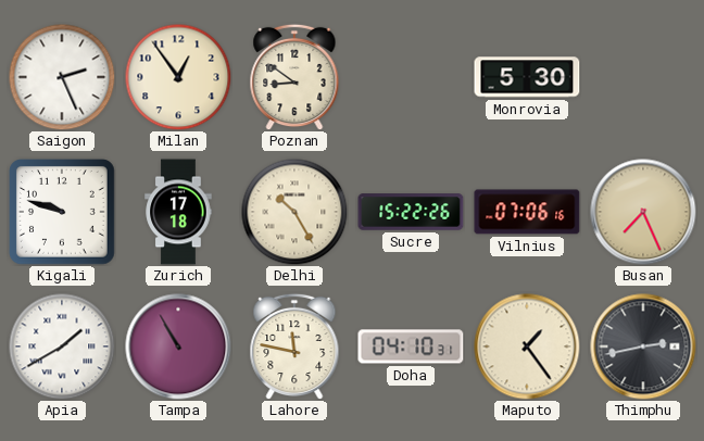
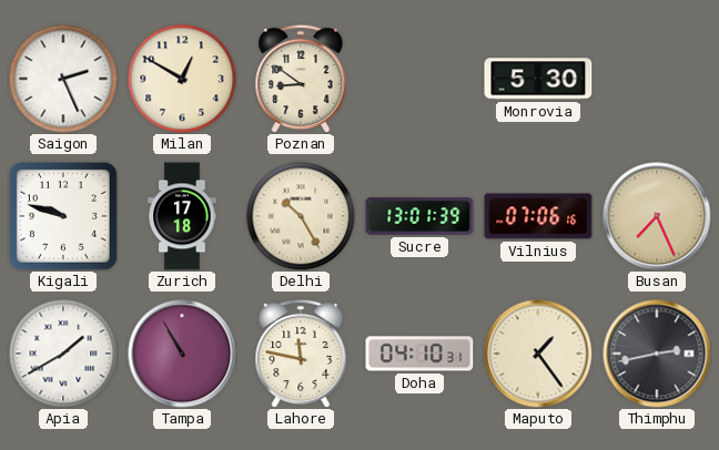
Milan: 12:54 -> 12:50 (182, 79)
Sucre: 15:22 -> 13:01 (419, 216)
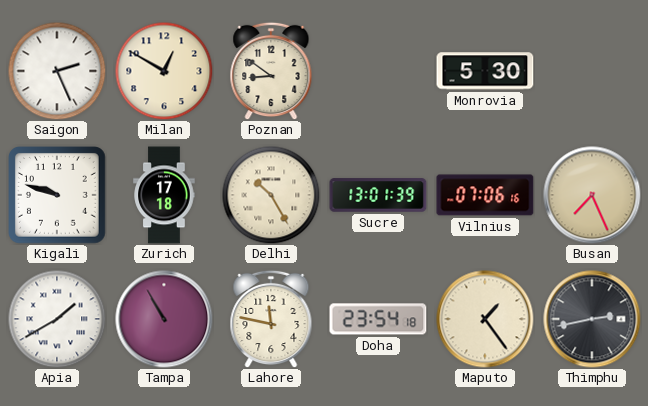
Doha: 04:10 -> 23:54 (378, 319)
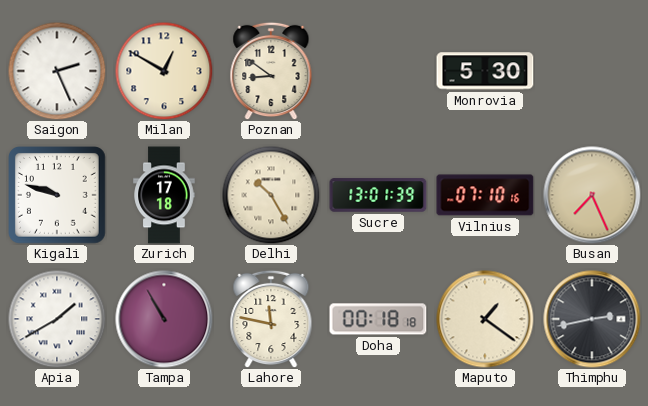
Vilnius: 07:06 -> 07:10 (485, 195)
Doha: 23:54 -> 00:18 (378, 319)
Maputo: 1:24 -> 1:21 (485, 319)
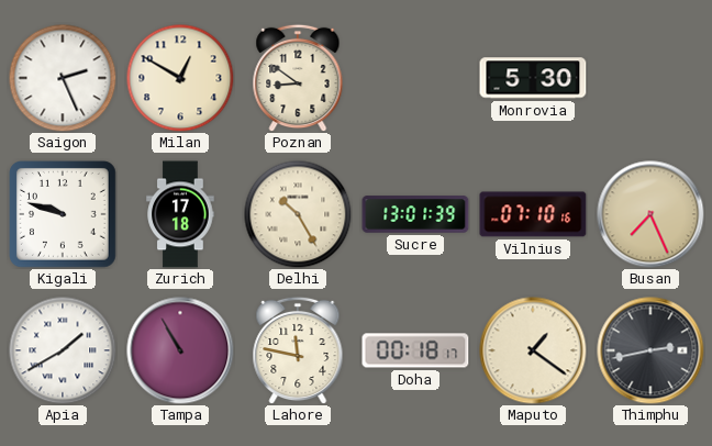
Doha: 00:18:18 -> 00:18:17 (415, 350)
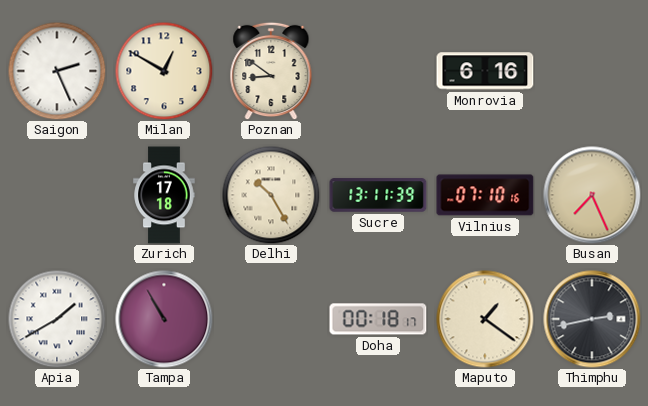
Monrovia: 5:30 -> 6:16 (485, 71)
Kigali: 9:48 -> none (64, 215)
Sucre: 13:01 -> 13:11 (378, 195)
Lahore: 11:47 -> none (298, 350)
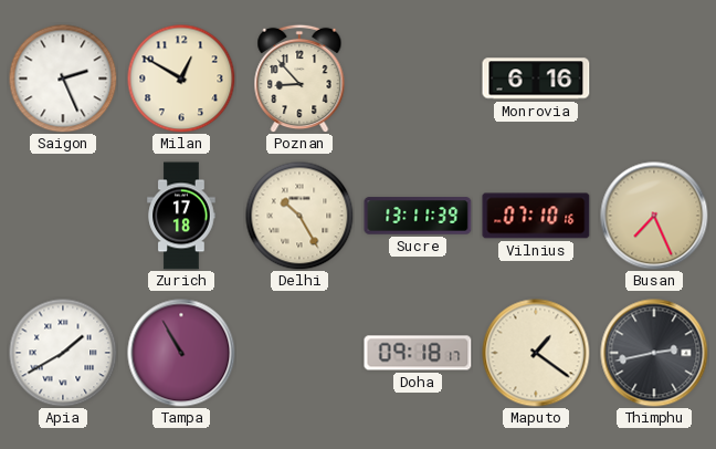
Poznan: 8:51 -> 8:53 (299, 79)
Doha: 00:18 -> 09:18 (418, 353)
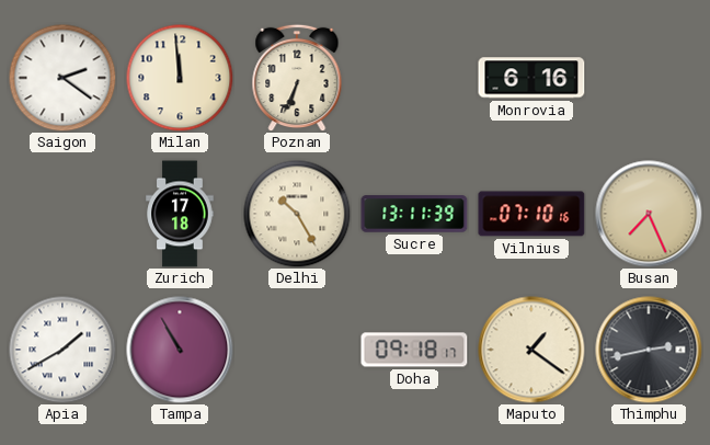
Saigon: 2:26 -> 2:21 (62, 78)
Milan: 12:50 -> 11:59 (180, 78)
Poznan: 8:53 -> 6:34 (297, 78)
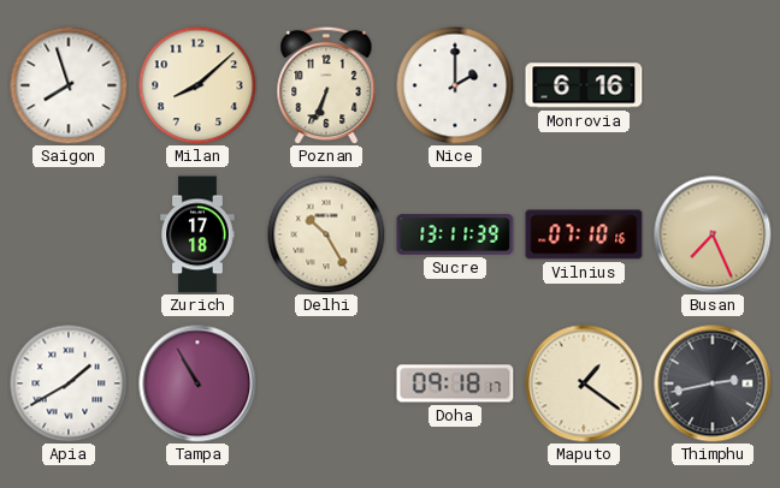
Saigon: 2:21 -> 7:57 (69, 85)
Milan: 11:59 -> 8:08 (197, 85)
Nice: none -> 2:00 (455, 85)
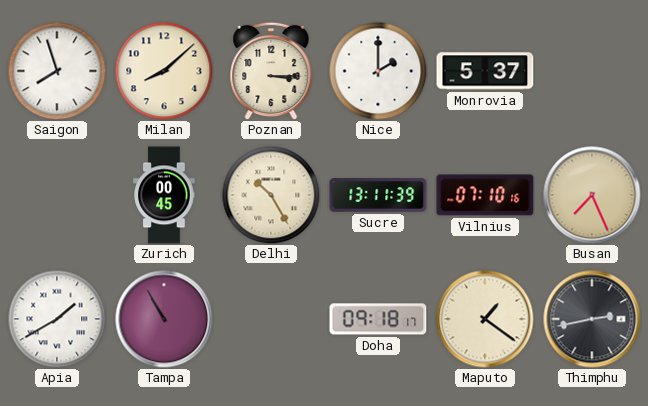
Poznan: 6:34 -> 3:15 (271, 71)
Monrovia: 6:16 -> 5:37 (485, 71)
Zurich: 17:18 -> 00:45 (164, 195)
